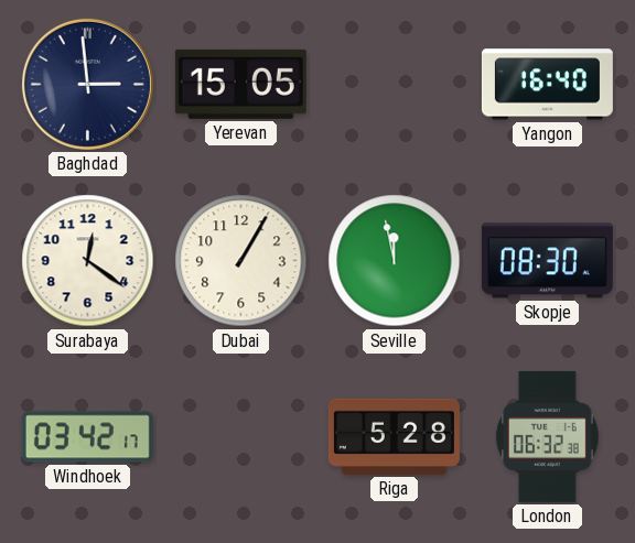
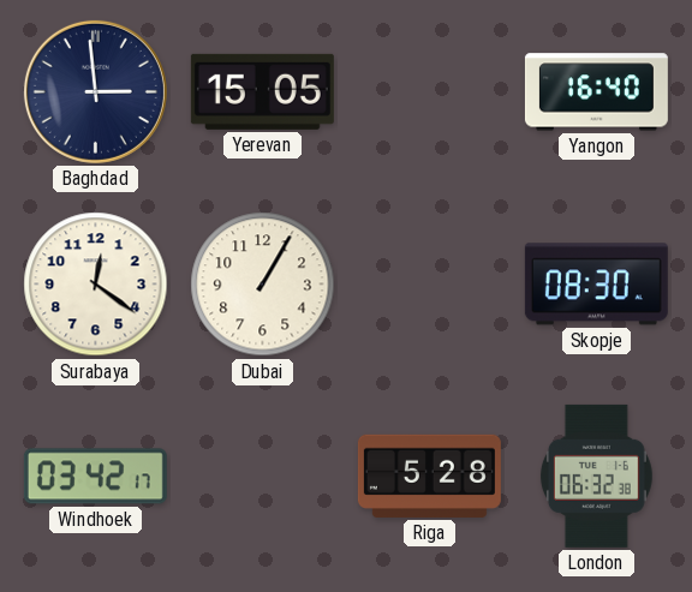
Seville: 11:58 -> none (395, 261)
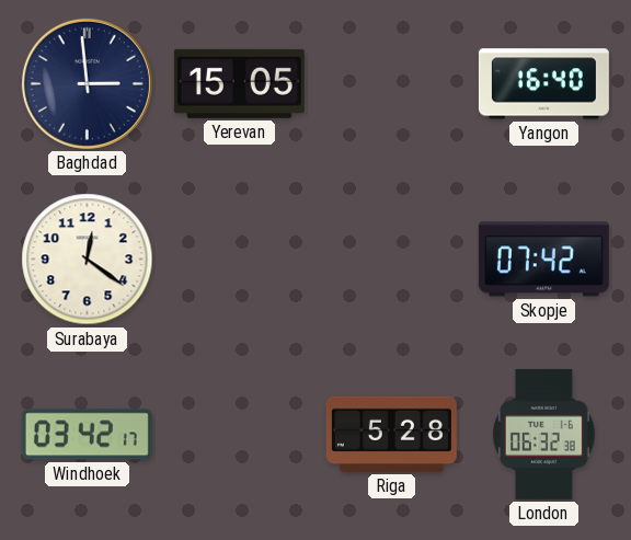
Dubai: 1:05 -> none (263, 285)
Skopje: 08:30 -> 07:42 (543, 260)
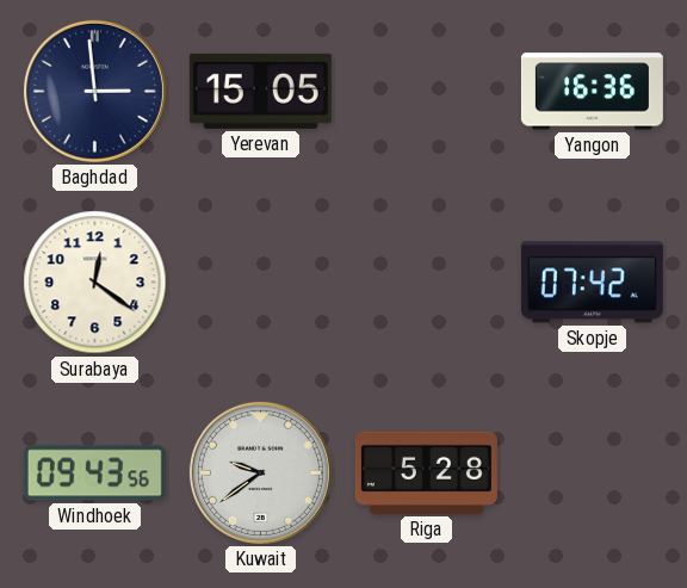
Yangon: 16:40 -> 16:36 (592, 92)
Windhoek: 03:42 -> 09:43 (94, 474)
Kuwait: none -> 9:39 (260, 472)
London: 06:32 -> none (543, 434)
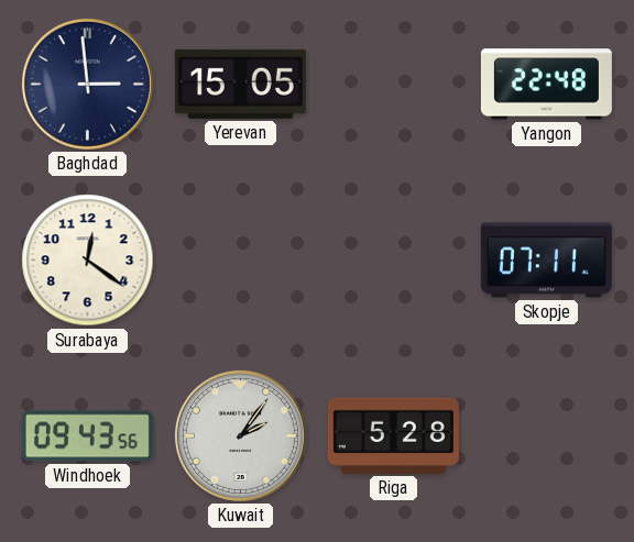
Yangon: 16:36 -> 22:48 (546, 85)
Skopje: 07:42 -> 07:11 (546, 261)
Kuwait: 9:39 -> 2:06 (240, 435)
